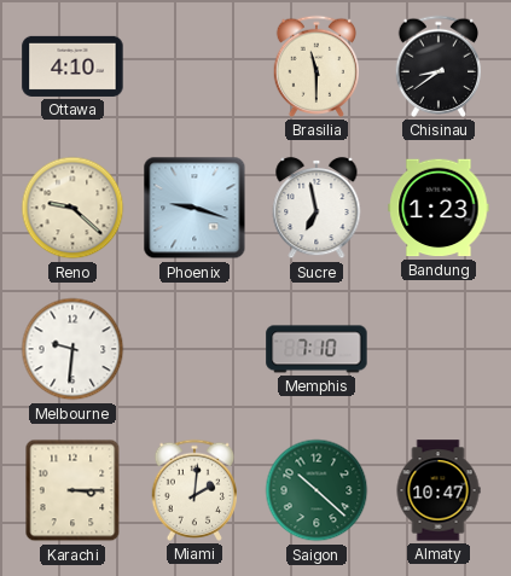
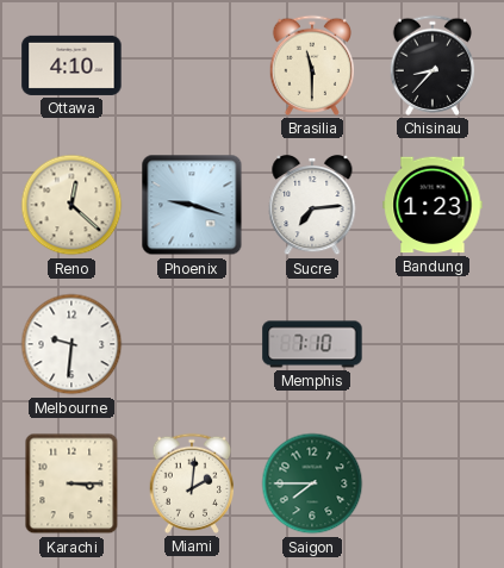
Chisinau: 8:39 -> 8:37 (433, 65)
Reno: 9:22 -> 12:22 (71, 205)
Sucre: 6:58 -> 7:14 (312, 205)
Saigon: 10:22 -> 7:45 (312, 483)
Almaty: 10:47 -> none (439, 490)
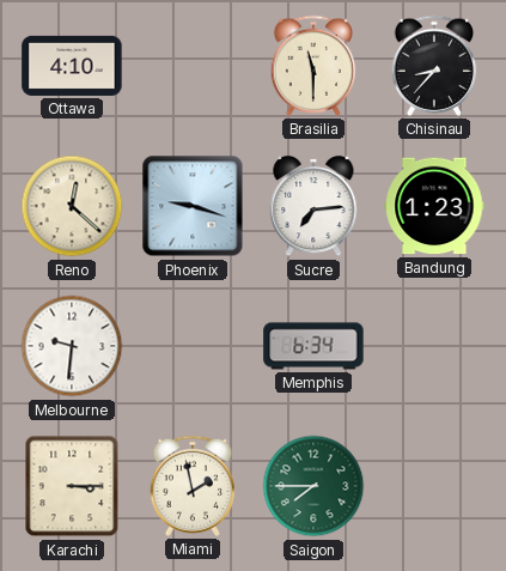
Memphis: 7:10 -> 6:34 (313, 346)
Miami: 2:01 -> 1:58 (193, 486)
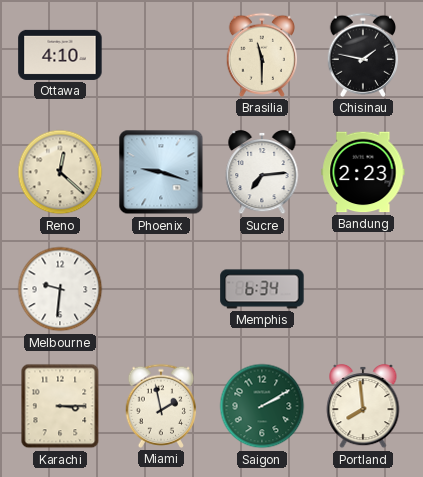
Chisinau: 8:37 -> 1:47 (363, 55)
Bandung: 1:23 -> 2:23 (363, 172)
Saigon: 7:45 -> 2:10 (262, 406)
Portland: none -> 7:59 (363, 406)
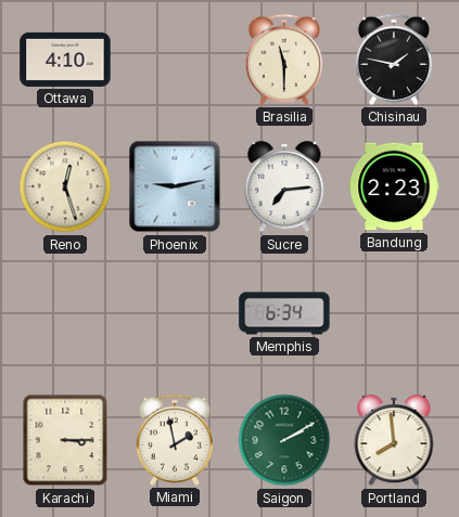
Reno: 12:22 -> 12:27 (65, 186)
Phoenix: 9:18 -> 9:13 (175, 186)
Melbourne: 9:31 -> none (60, 289)
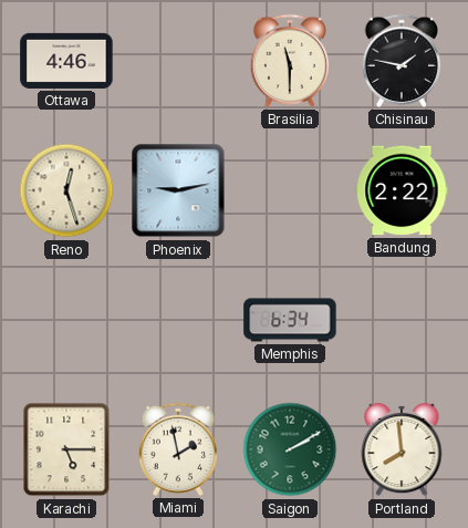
Ottawa: 4:10 -> 4:46 (66, 61)
Sucre: 7:14 -> none (284, 186)
Bandung: 2:23 -> 2:22 (402, 190)
Karachi: 3:15 -> 5:15 (66, 449)
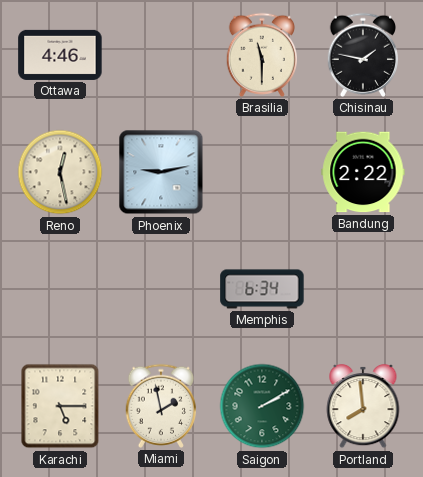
Reno: 12:27 -> 12:28 (60, 172)
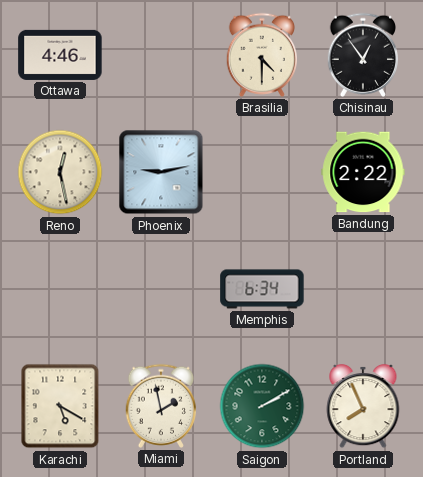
Brasilia: 11:30 -> 4:30 (262, 55)
Chisinau: 1:47 -> 12:54 (363, 55)
Karachi: 5:15 -> 5:20 (60, 406)
Portland: 7:59 -> 7:56 (363, 406)
